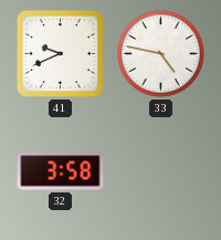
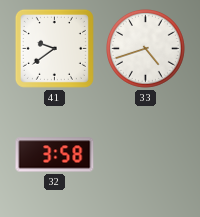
41: 9:41 -> 9:39 (54, 48)
33: 4:47 -> 4:42 (146, 49)
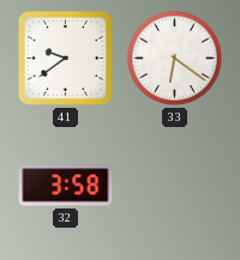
33: 4:42 -> 6:21 (175, 59)
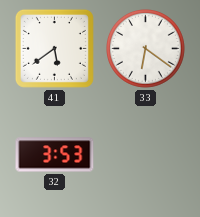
41: 9:39 -> 5:39 (54, 48)
32: 3:58 -> 3:53 (55, 155)
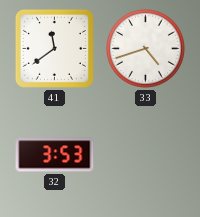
41: 5:39 -> 11:39 (54, 48)
33: 6:21 -> 4:42 (146, 49)
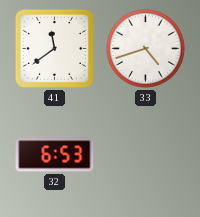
32: 3:53 -> 6:53 (55, 155)
